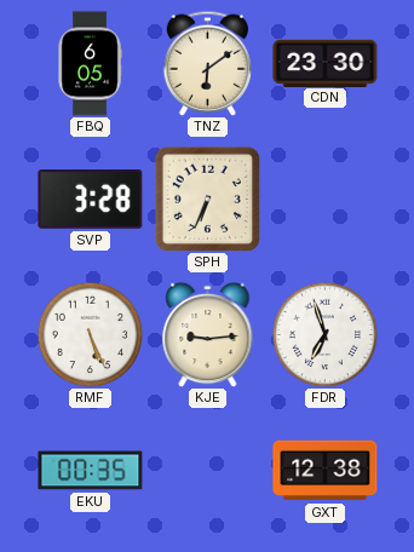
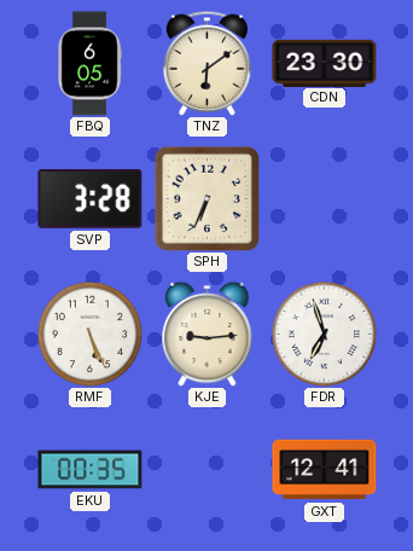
GXT: 12:38 -> 12:41 (325, 470)
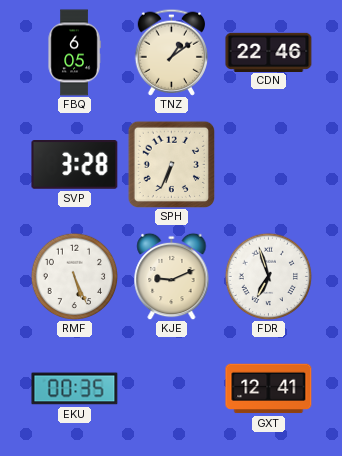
TNZ: 6:09 -> 1:09 (172, 52)
CDN: 23:30 -> 22:46 (269, 52)
KJE: 9:14 -> 9:11 (172, 276)
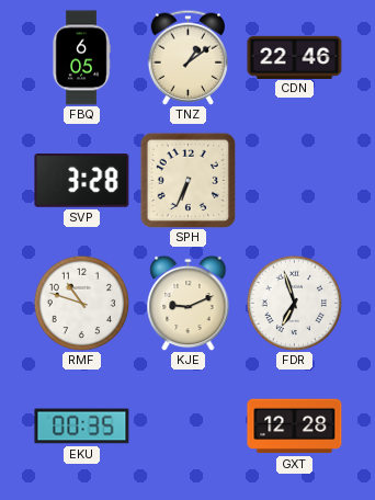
RMF: 5:26 -> 10:48 (81, 303)
GXT: 12:41 -> 12:28 (295, 427)
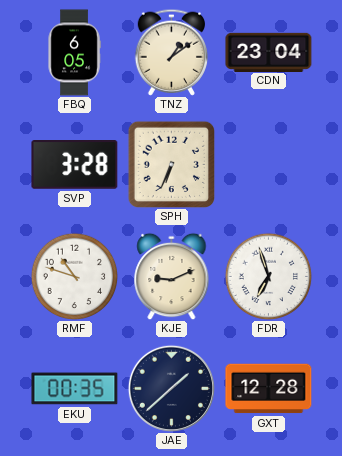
CDN: 22:46 -> 23:04 (269, 52)
JAE: none -> 1:38 (171, 388)
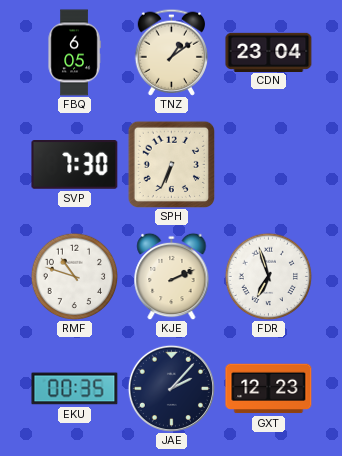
SVP: 3:28 -> 7:30 (75, 165)
KJE: 9:11 -> 2:11 (172, 276)
JAE: 1:38 -> 2:07 (171, 388)
GXT: 12:28 -> 12:23 (269, 389)
